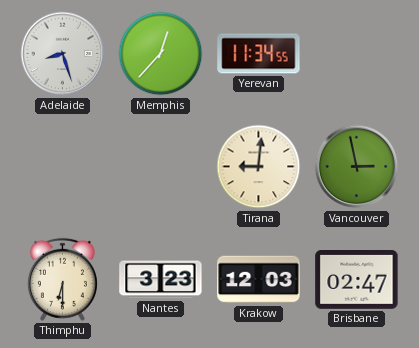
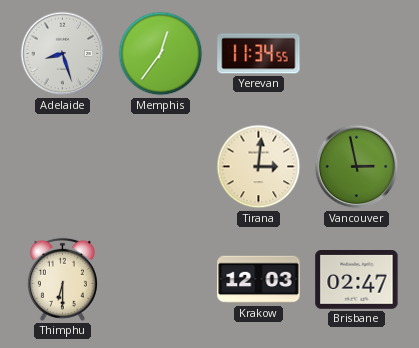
Memphis: 12:37 -> 12:36 (161, 54)
Tirana: 9:01 -> 3:01 (259, 167)
Nantes: 3:23 -> none (161, 280)
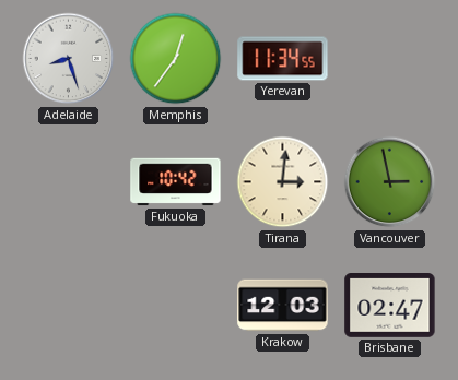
Fukuoka: none -> 10:42 (176, 182)
Thimphu: 6:30 -> none (62, 279)
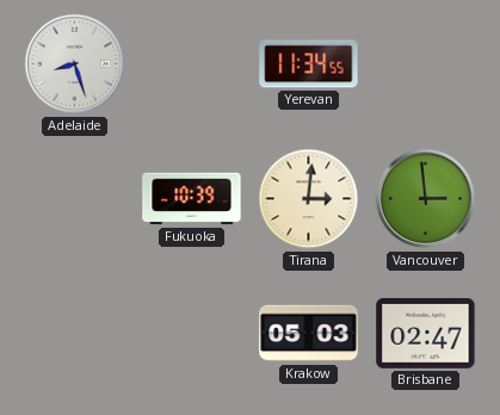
Memphis: 12:36 -> none (176, 59)
Fukuoka: 10:42 -> 10:39 (192, 199)
Vancouver: 2:58 -> 2:59 (426, 199)
Krakow: 12:03 -> 05:03 (309, 334)
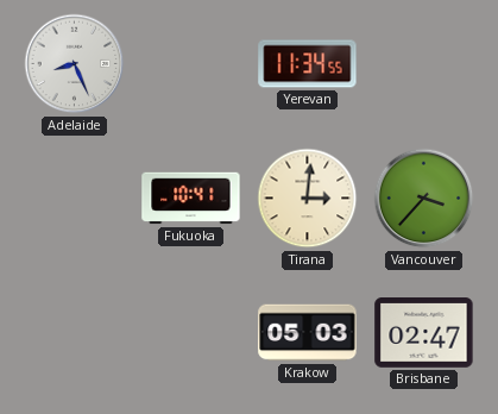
Adelaide: 8:27 -> 8:26 (75, 64)
Fukuoka: 10:39 -> 10:41 (191, 199)
Vancouver: 2:59 -> 3:37 (424, 199)
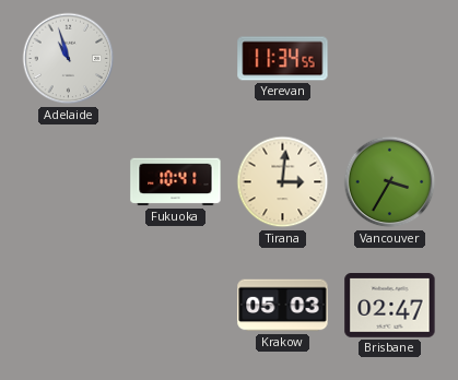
Adelaide: 8:26 -> 10:57 (69, 59)
Vancouver: 3:37 -> 3:35 (390, 182)
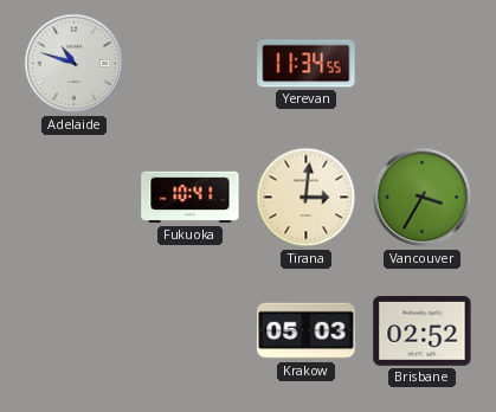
Adelaide: 10:57 -> 10:48 (75, 64)
Brisbane: 02:47 -> 02:52 (423, 331)
